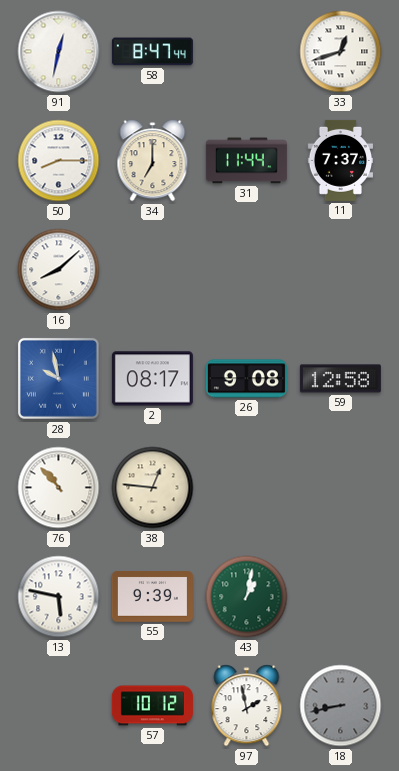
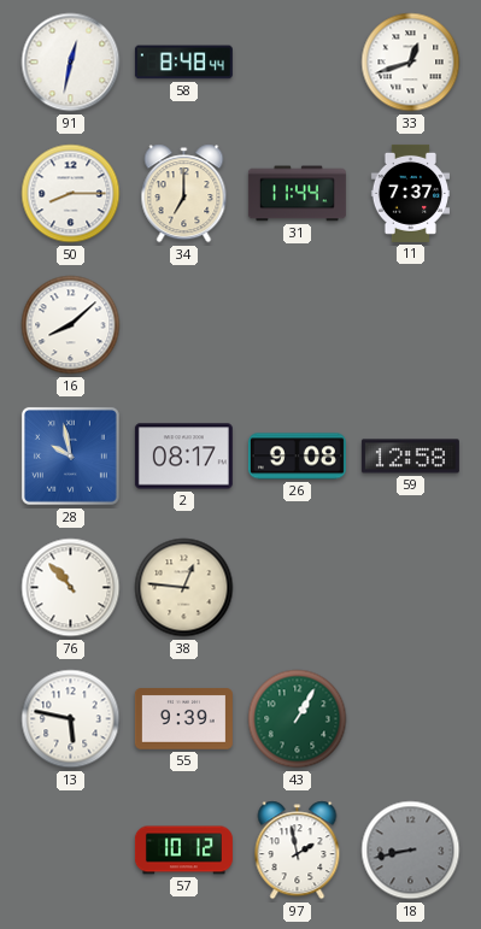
58: 8:47 -> 8:48 (183, 63)
43: 1:02 -> 1:05 (298, 719)
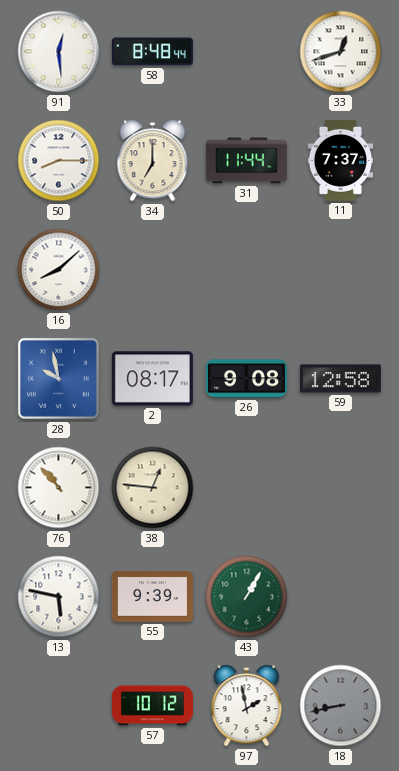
91: 12:32 -> 12:29 (59, 52)
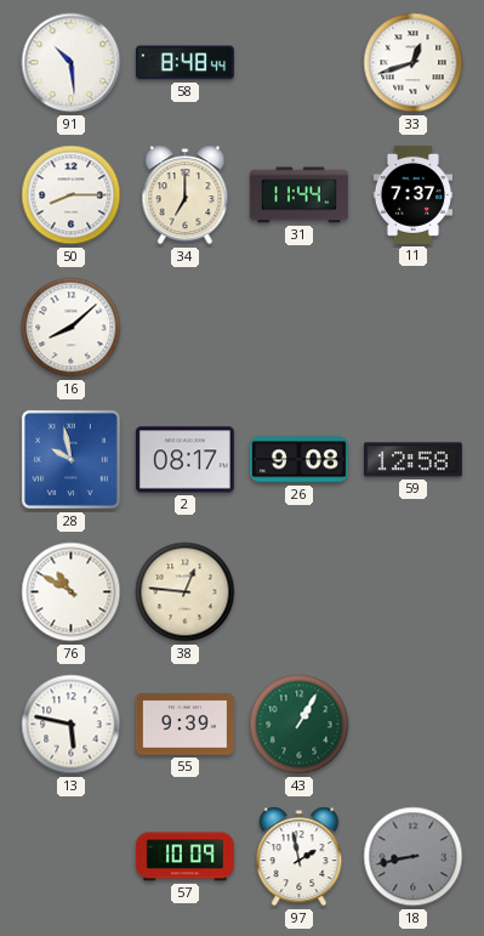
91: 12:29 -> 10:29 (72, 63)
76: 10:53 -> 10:50 (72, 592)
57: 10:12 -> 10:09 (184, 857)
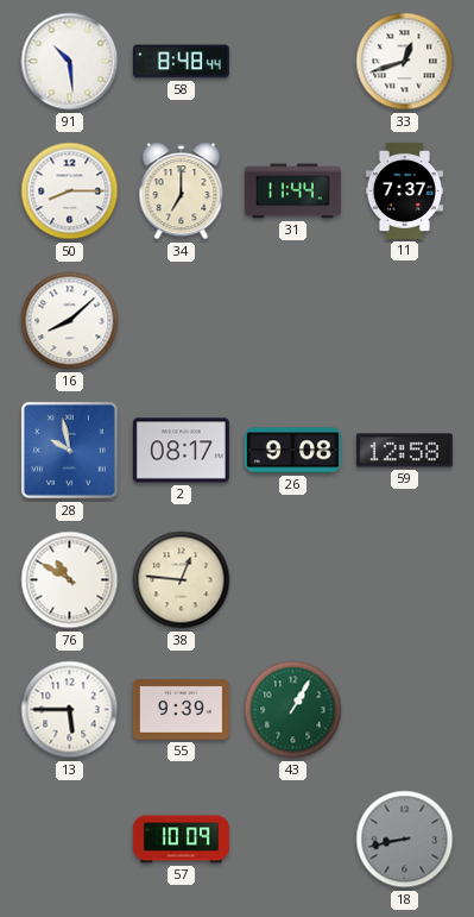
13: 5:47 -> 5:45 (70, 710)
97: 1:58 -> none (300, 857)
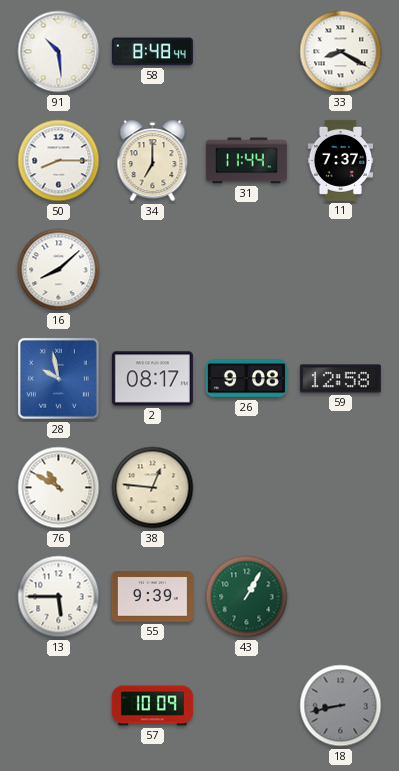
33: 12:42 -> 8:20 (341, 52)
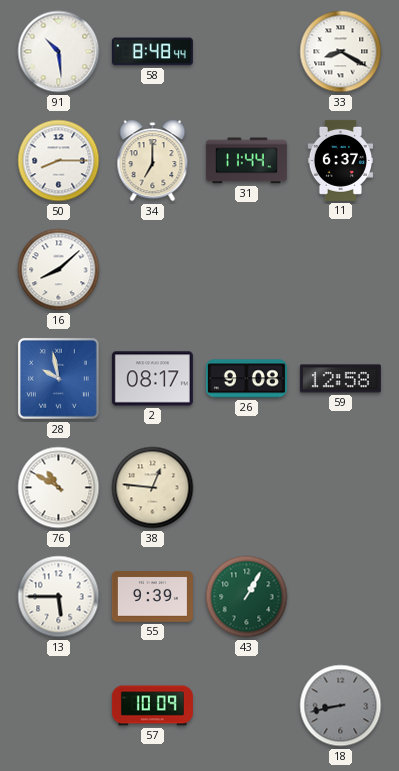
11: 7:37 -> 6:37 (340, 160)
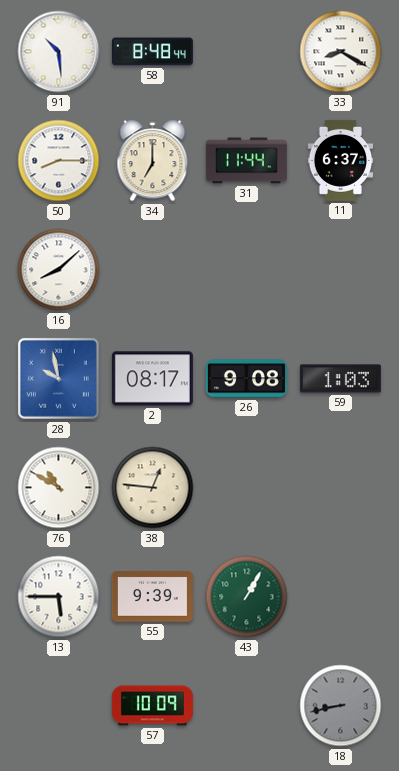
59: 12:58 -> 1:03 (340, 379)
